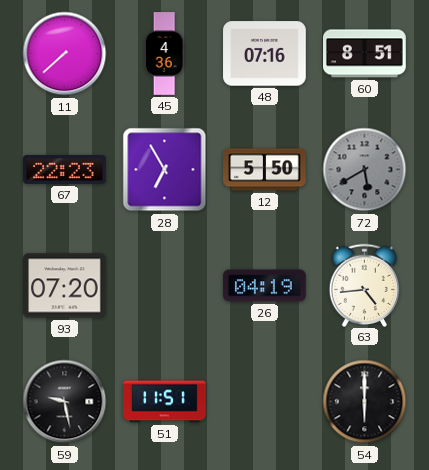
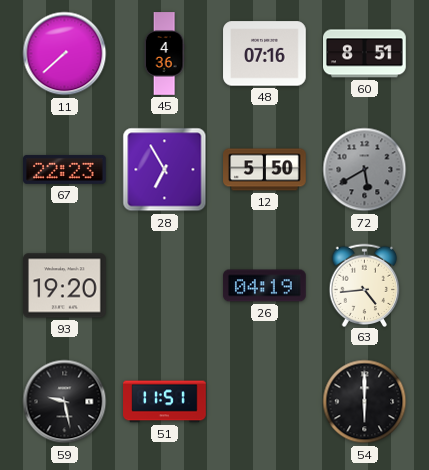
93: 07:20 -> 19:20 (65, 286)
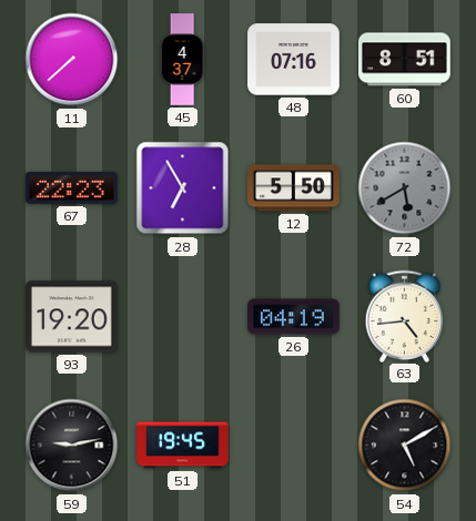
45: 4:36 -> 4:37 (182, 60)
59: 9:28 -> 9:13 (72, 446)
51: 11:51 -> 19:45 (183, 446)
54: 6:00 -> 5:10 (405, 446)
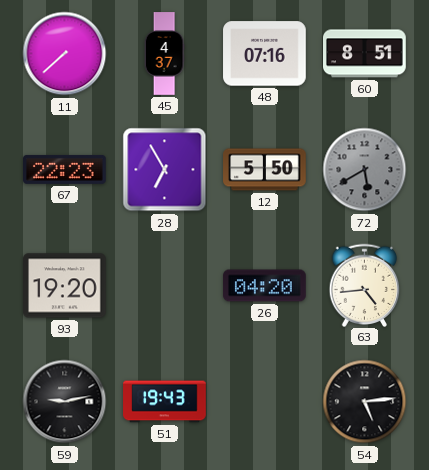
26: 04:19 -> 04:20 (265, 286)
51: 19:45 -> 19:43 (165, 402)
54: 5:10 -> 5:14 (365, 402)
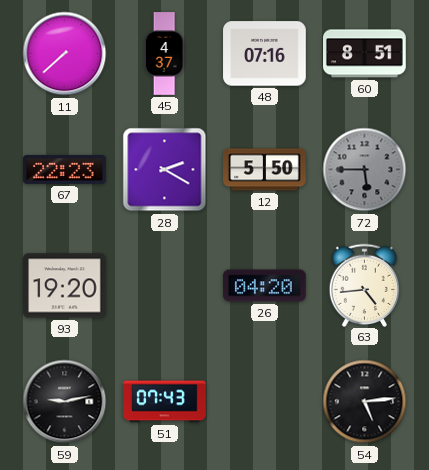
28: 6:55 -> 2:20 (165, 170)
72: 5:40 -> 5:45 (365, 170)
51: 19:43 -> 07:43 (165, 402)
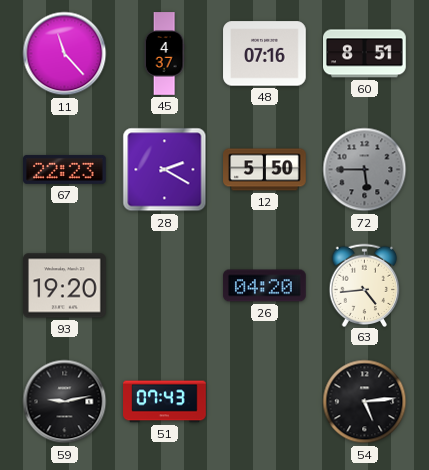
11: 7:38 -> 11:23 (65, 54)
